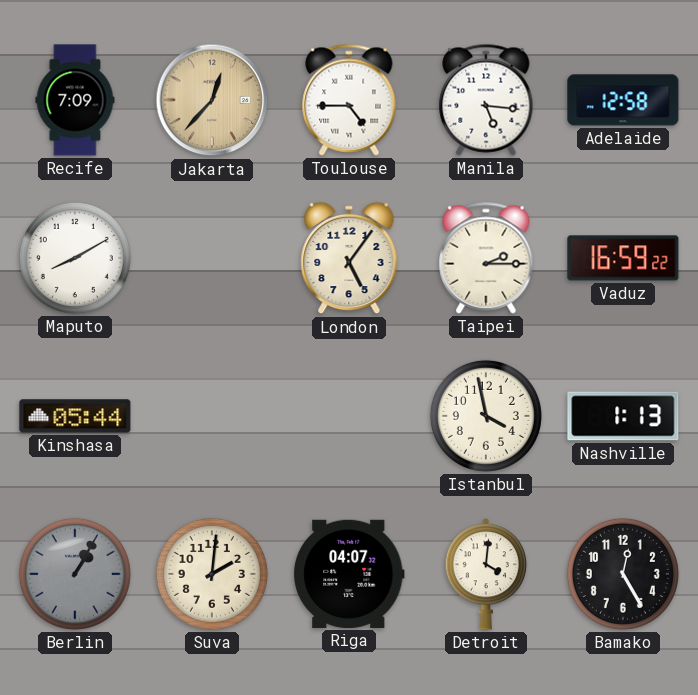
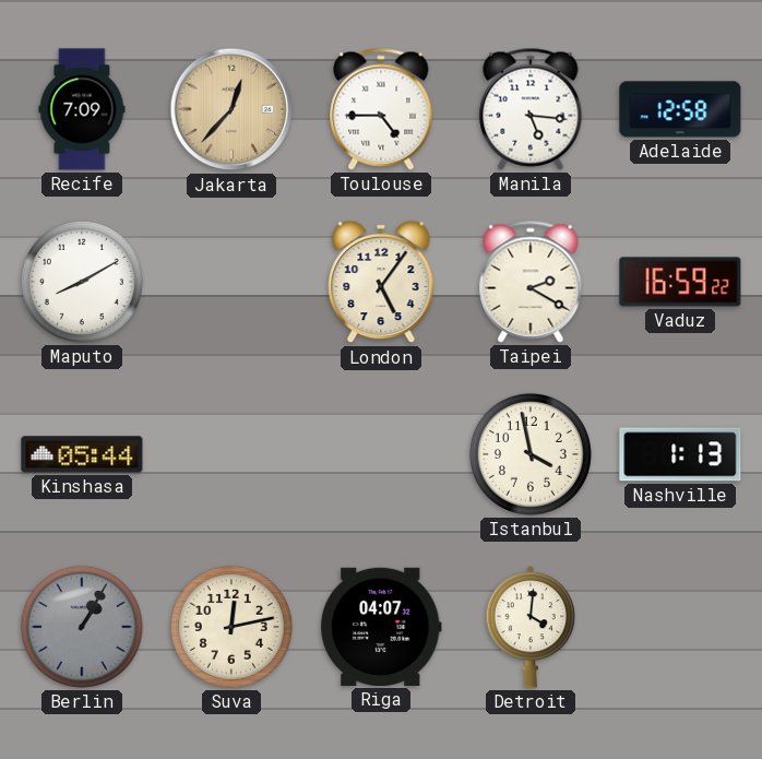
Taipei: 2:15 -> 2:20 (531, 282)
Suva: 2:01 -> 12:13 (231, 627)
Bamako: 12:25 -> none (623, 574)
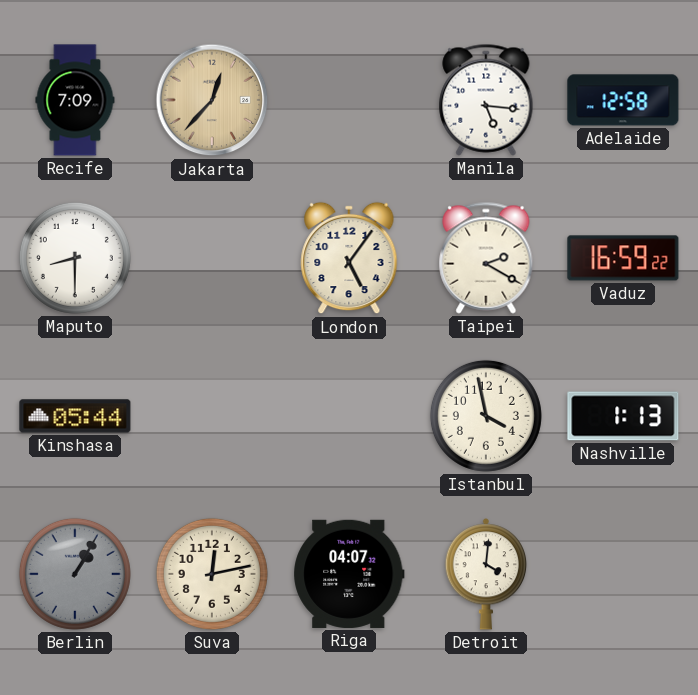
Toulouse: 4:45 -> none (381, 109)
Maputo: 8:10 -> 8:30 (75, 258)
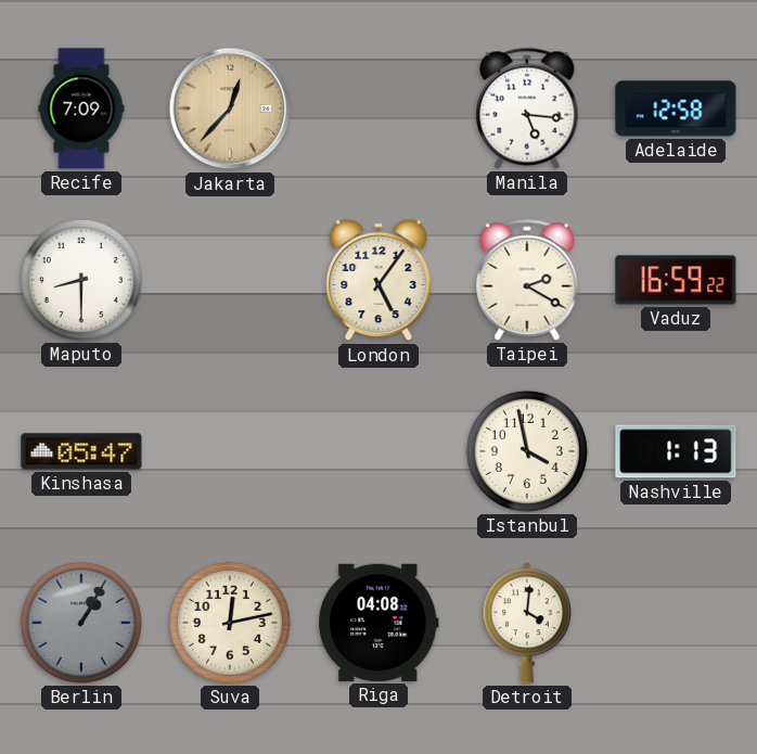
Kinshasa: 05:44 -> 05:47 (81, 451)
Riga: 04:07 -> 04:08 (378, 623)
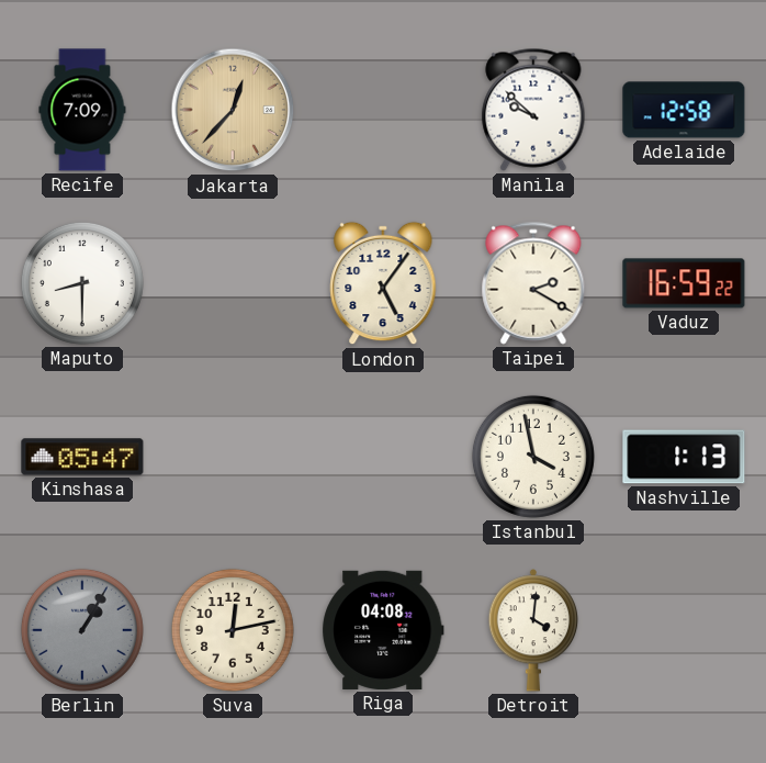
Manila: 5:16 -> 9:52 (533, 110)
